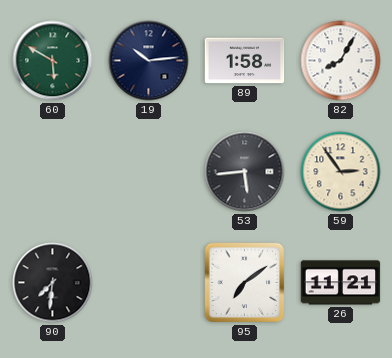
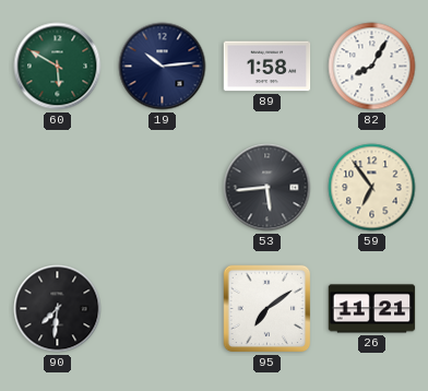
59: 2:54 -> 6:54 (372, 188)
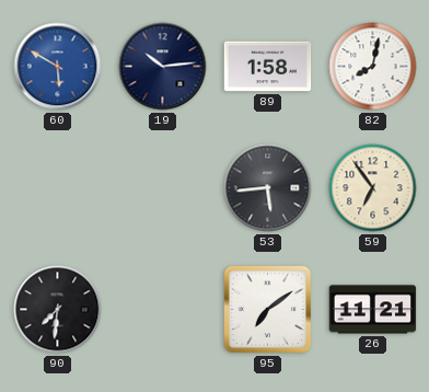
60 dial: green -> blue (58, 67)
82: 8:05 -> 8:02 (373, 67)
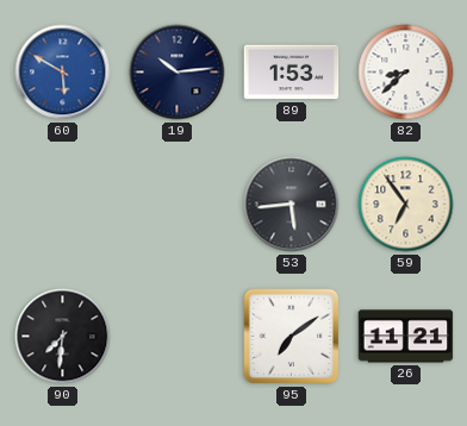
89: 1:58 -> 1:53 (292, 73)
82: 8:02 -> 8:38 (406, 73)
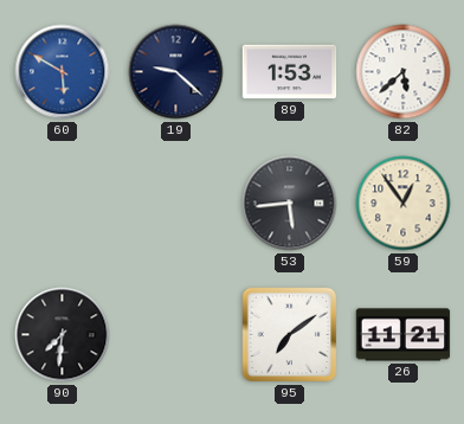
19: 10:14 -> 9:22 (176, 72)
82: 8:38 -> 5:38 (404, 72)
59: 6:54 -> 12:54 (404, 204)
